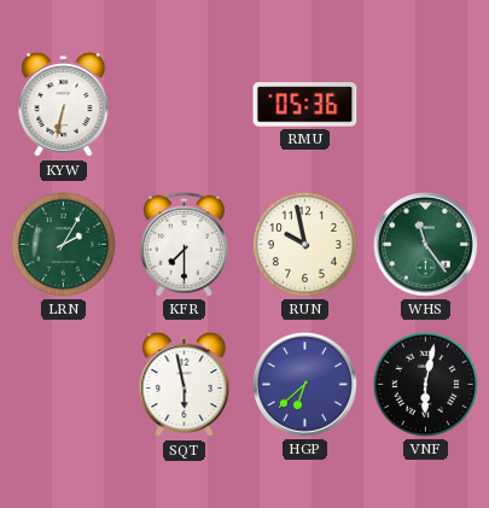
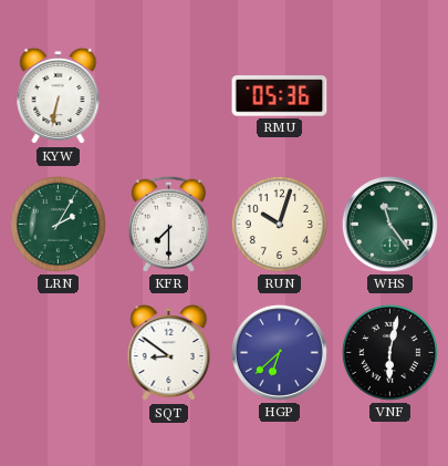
RUN: 9:58 -> 10:03 (279, 224)
SQT: 5:58 -> 8:51 (169, 353)
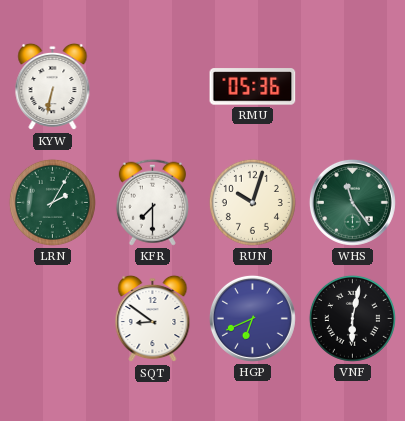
HGP: 6:38 -> 6:41 (252, 318)
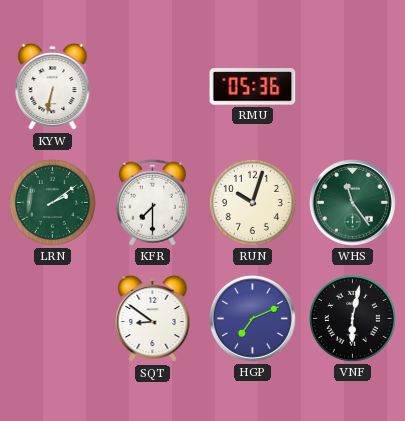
LRN: 2:05 -> 2:09 (52, 202)
HGP: 6:41 -> 7:11 (252, 318)
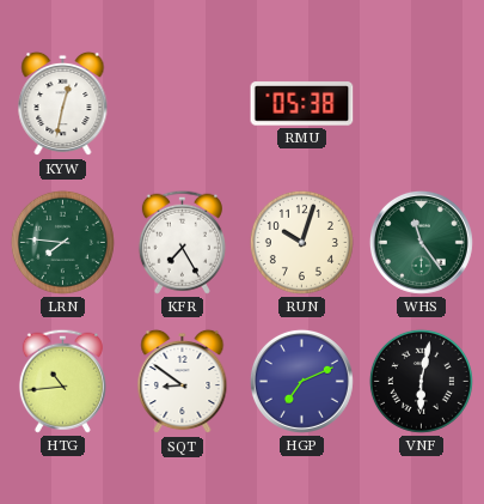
KYW: 6:32 -> 12:32 (63, 104)
RMU: 05:36 -> 05:38 (302, 104)
LRN: 2:09 -> 7:46 (62, 242)
KFR: 7:30 -> 7:25 (182, 242)
HTG: none -> 10:44 (62, 381)
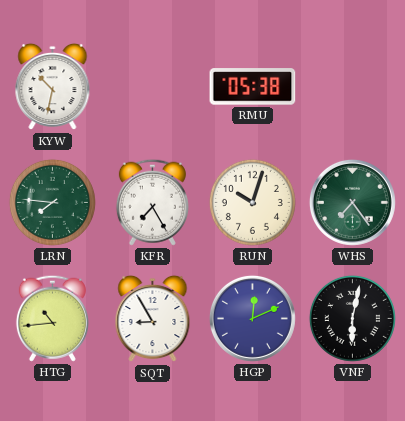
KYW: 12:32 -> 10:32 (53, 87)
WHS: 11:24 -> 7:24 (352, 202)
SQT: 8:51 -> 8:55 (153, 319)
HGP: 7:11 -> 12:11 (252, 318)
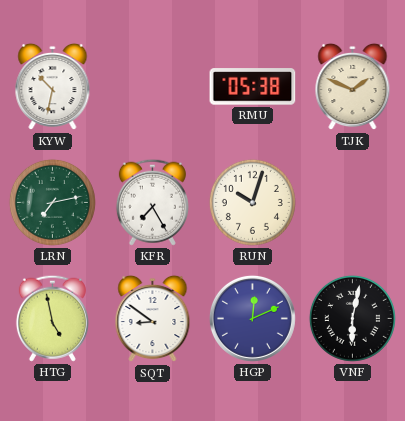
TJK: none -> 1:49 (353, 87)
LRN: 7:46 -> 7:13 (52, 202)
WHS: 7:24 -> none (352, 202)
HTG: 10:44 -> 4:58 (52, 318)
SQT: 8:55 -> 8:51 (153, 319)
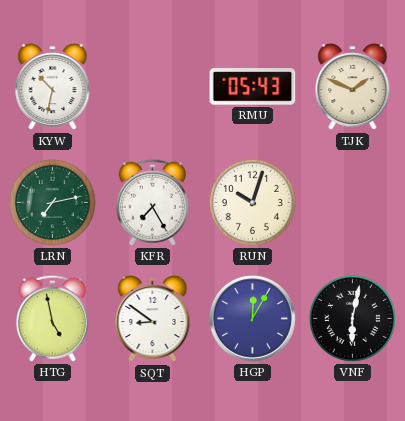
RMU: 05:38 -> 05:43 (253, 87)
HGP: 12:11 -> 12:05 (252, 318)
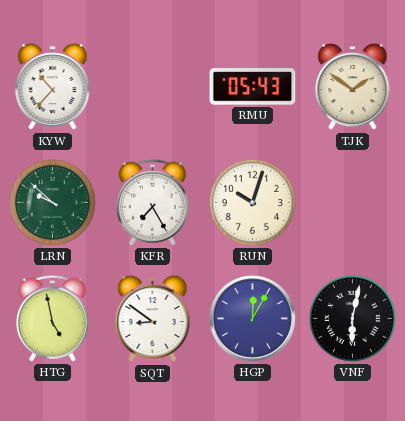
KYW: 10:32 -> 10:37 (53, 87)
TJK: 1:49 -> 1:51 (353, 87)
LRN: 7:13 -> 9:52 (52, 202)
